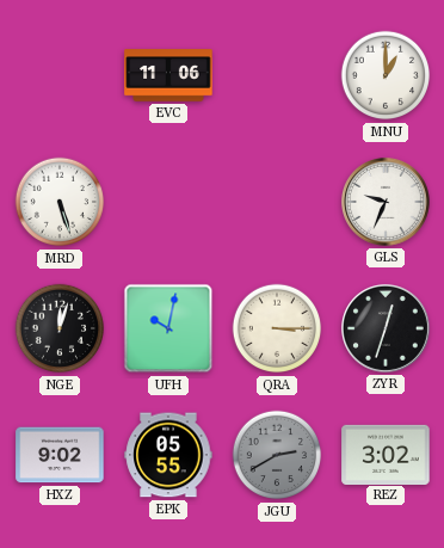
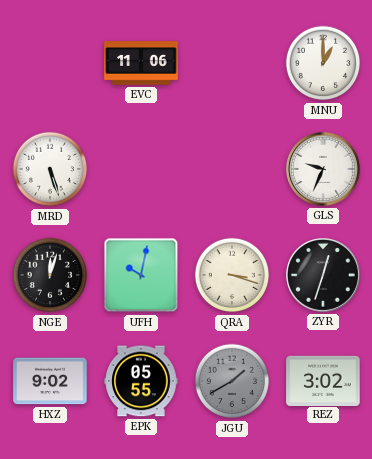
QRA: 3:15 -> 3:18 (232, 275)
JGU: 2:40 -> 1:40 (232, 381)
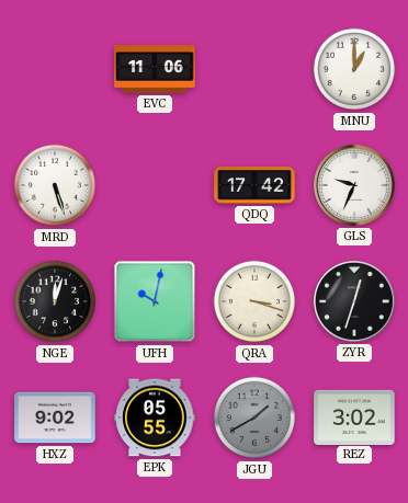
QDQ: none -> 17:42 (254, 185)
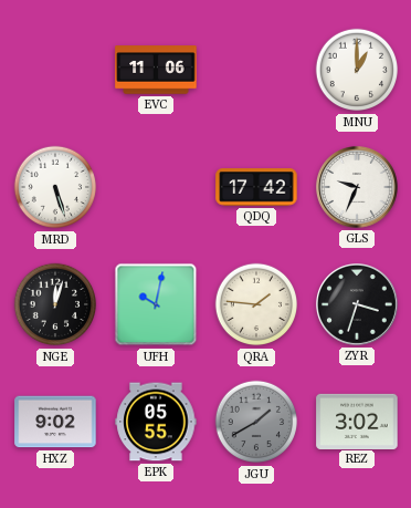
QRA: 3:18 -> 1:46 (256, 304)
ZYR: 12:33 -> 3:33 (358, 305)
